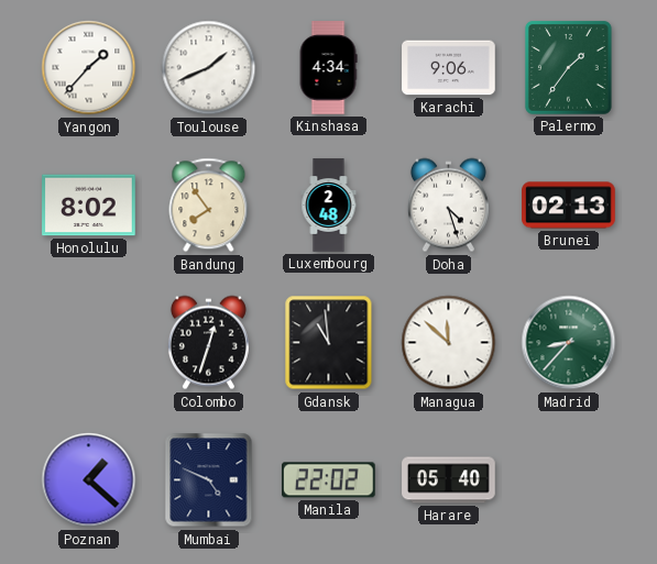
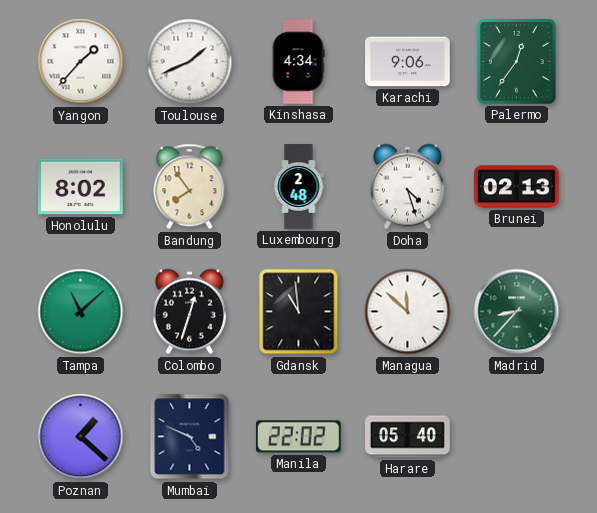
Palermo: 1:36 -> 12:36 (516, 61)
Tampa: none -> 11:08 (81, 312)
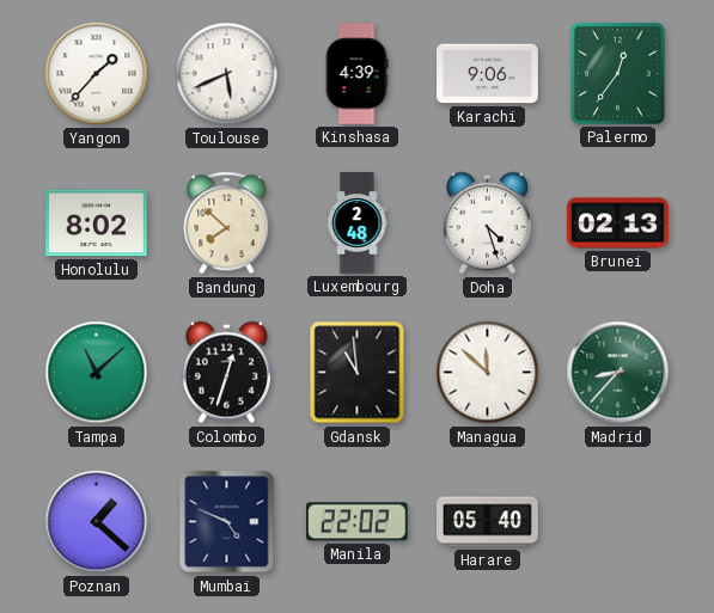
Toulouse: 1:41 -> 5:41 (227, 74)
Kinshasa: 4:34 -> 4:39 (356, 74)
Bandung: 7:54 -> 7:52 (227, 223)
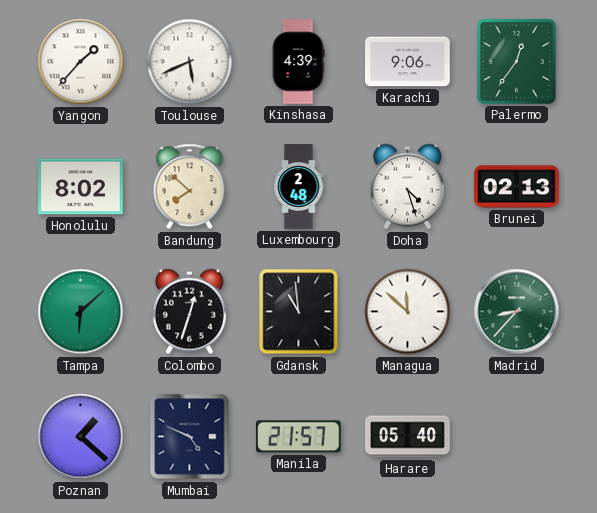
Tampa: 11:08 -> 6:08 (81, 312)
Manila: 22:02 -> 21:57 (298, 437)
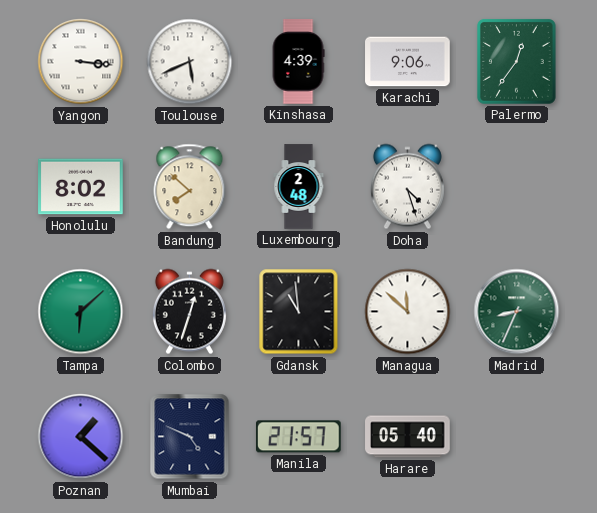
Yangon: 1:37 -> 3:16 (81, 62)
Brunei: 02:13 -> none (517, 187)
Madrid: 8:37 -> 8:34 (517, 312)
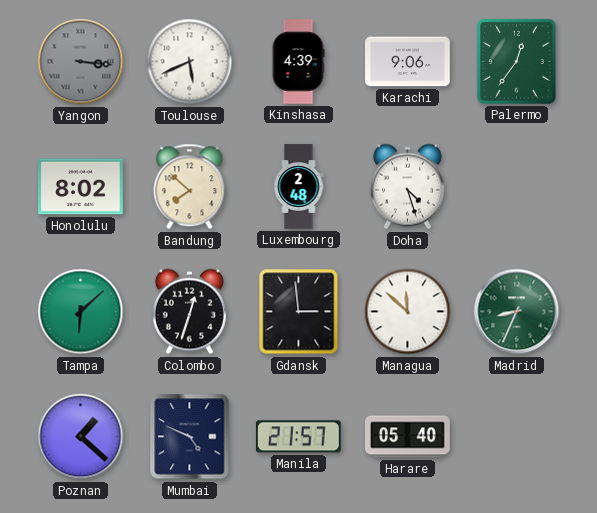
Yangon dial: white -> grey (81, 62)
Gdansk: 10:59 -> 2:59 (299, 312)
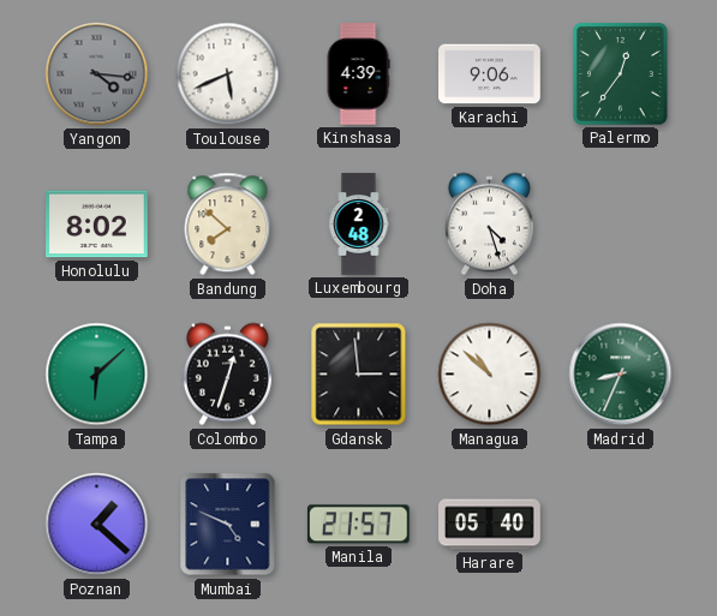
Yangon: 3:16 -> 4:16 (97, 74)
Managua: 11:52 -> 10:52 (490, 375)
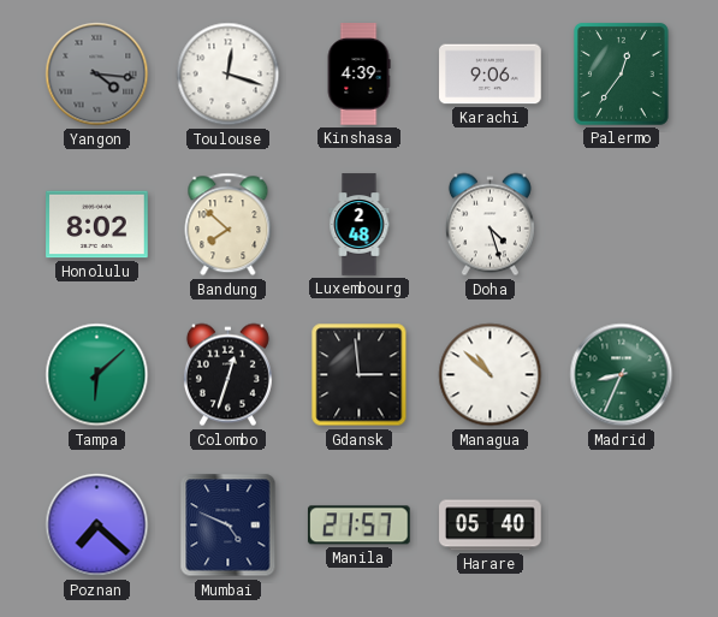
Toulouse: 5:41 -> 12:18 (229, 75)
Poznan: 1:22 -> 7:22 (97, 526)
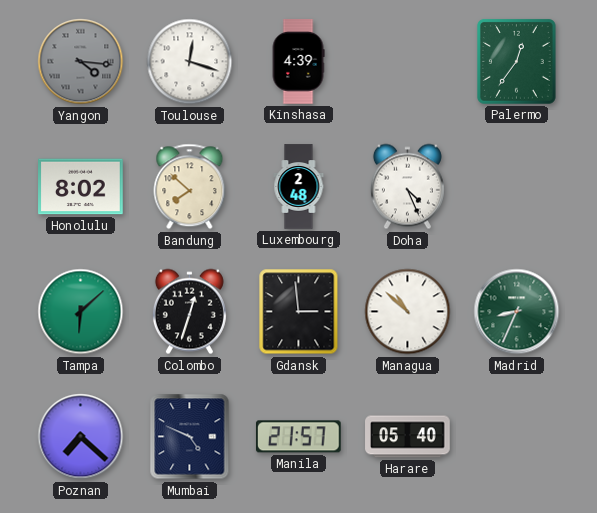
Karachi: 9:06 -> none (491, 75)
Doha: 4:27 -> 4:26 (407, 187)
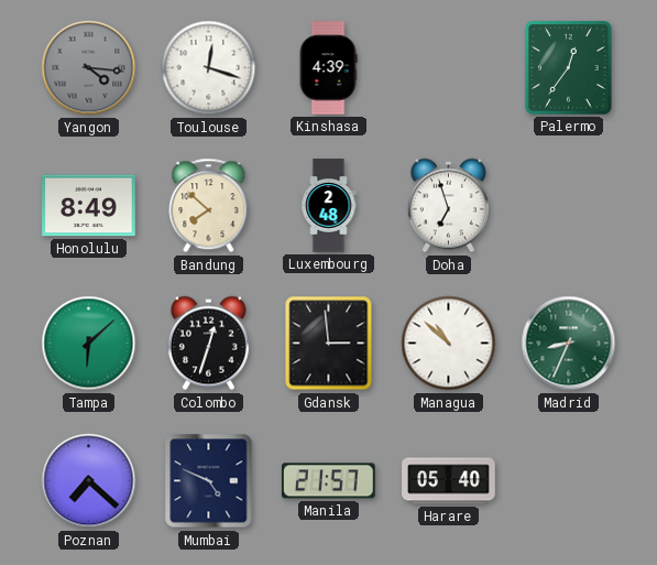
Honolulu: 8:02 -> 8:49 (89, 206)
Doha: 4:26 -> 6:57 (448, 206)
